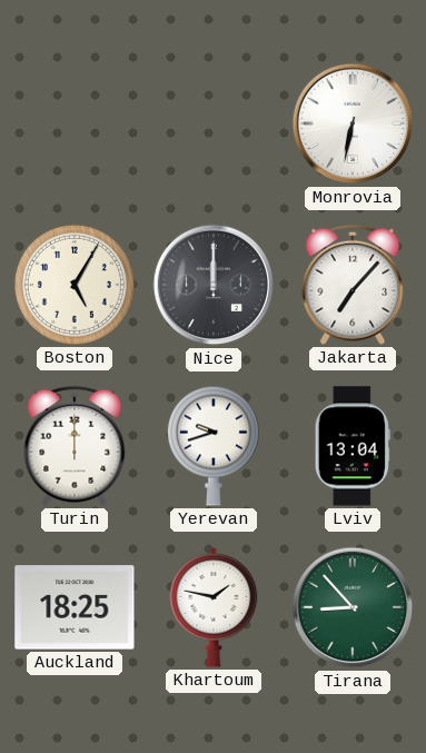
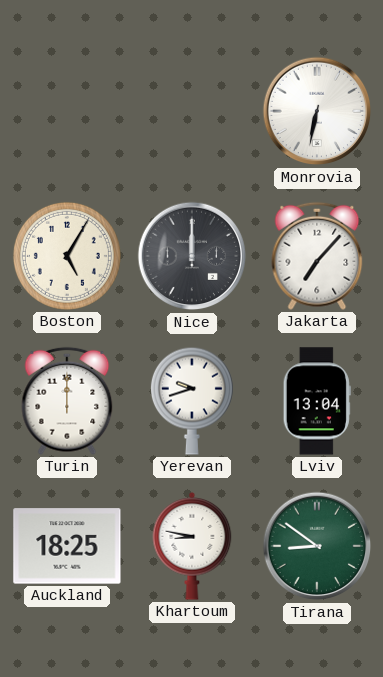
Khartoum: 1:47 -> 8:47 (192, 547)
Tirana: 8:53 -> 8:51 (317, 546)
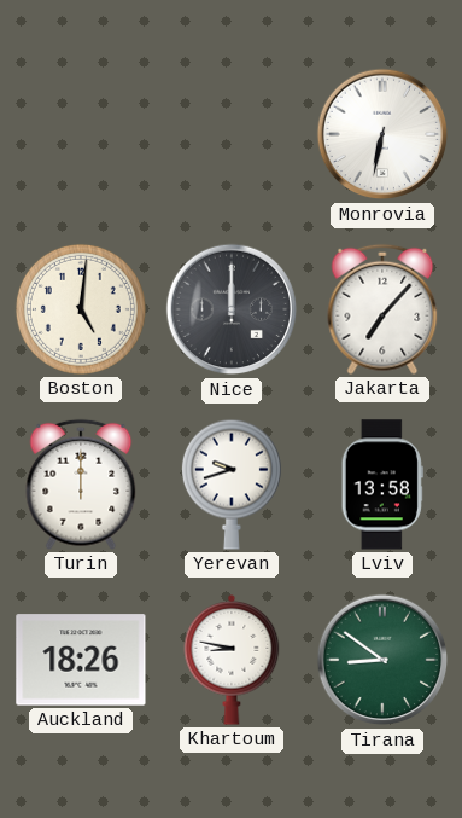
Boston: 5:05 -> 5:01 (81, 309)
Lviv: 13:04 -> 13:58 (382, 485)
Auckland: 18:25 -> 18:26 (81, 660)
